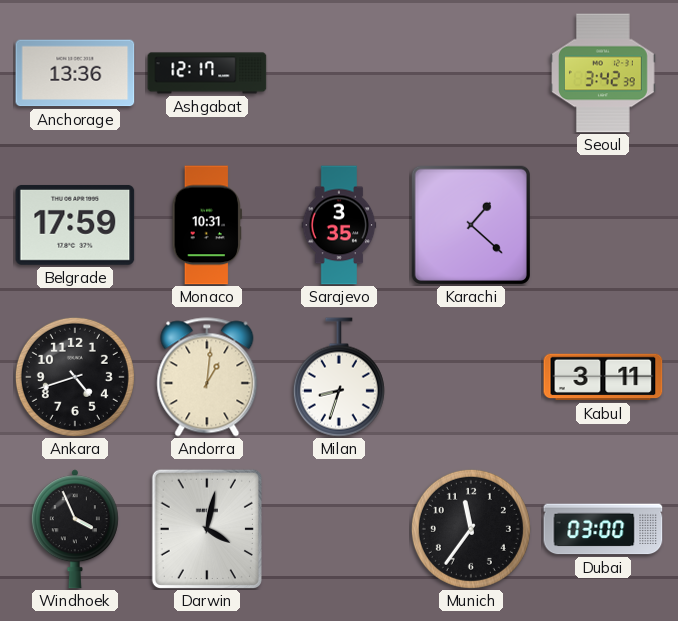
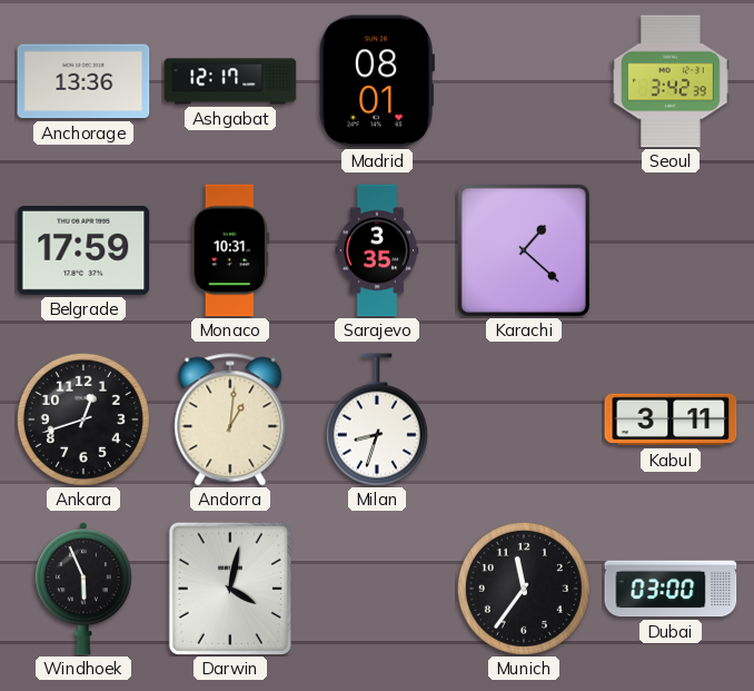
Madrid: none -> 08:01 (377, 81)
Ankara: 4:42 -> 12:42 (83, 419)
Windhoek: 3:56 -> 5:56 (83, 589)
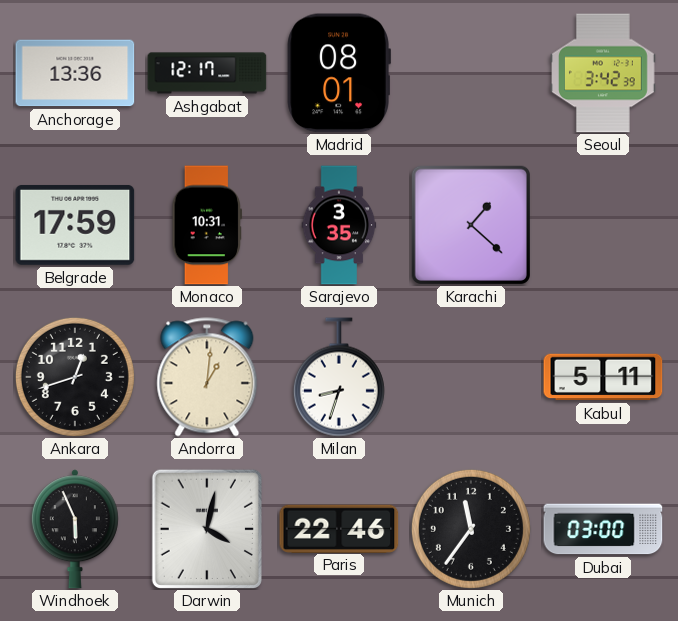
Kabul: 3:11 -> 5:11 (603, 377)
Paris: none -> 22:46 (339, 528)
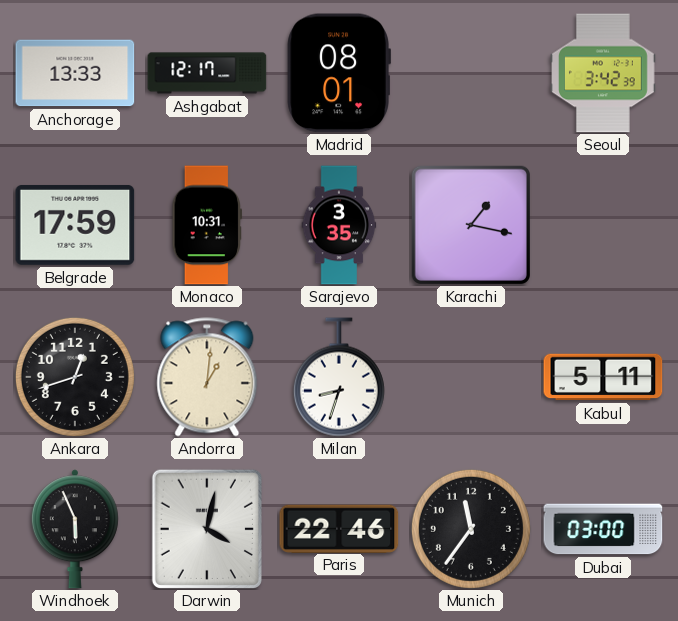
Anchorage: 13:36 -> 13:33 (75, 73)
Karachi: 1:22 -> 1:17 (471, 225)
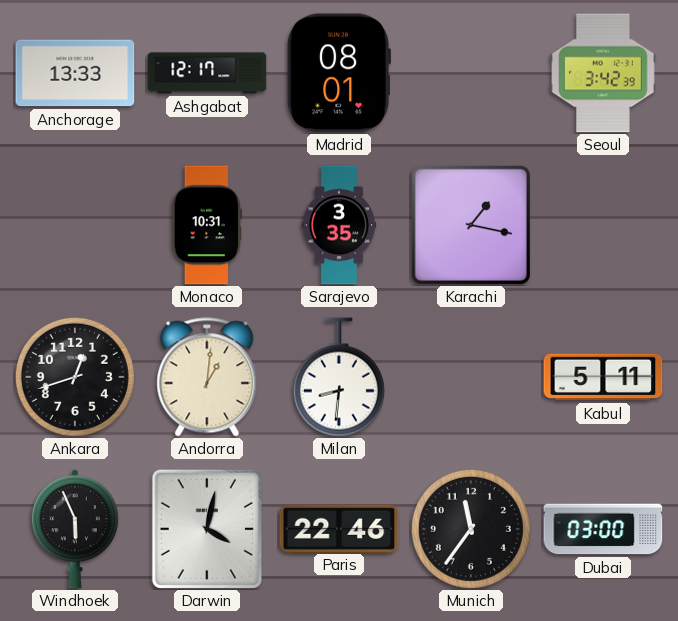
Belgrade: 17:59 -> none (75, 225)
Milan: 8:33 -> 8:31 (339, 377)
